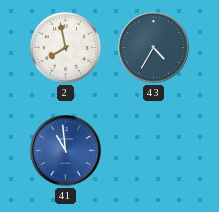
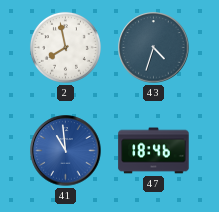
43: 4:35 -> 4:33 (154, 48)
47: none -> 18:46 (154, 151)
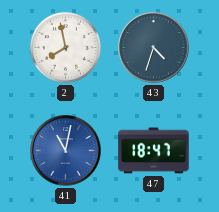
41: 10:59 -> 11:02 (66, 151)
47: 18:46 -> 18:47 (154, 151)
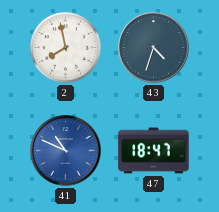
41: 11:02 -> 10:49 (66, 151)
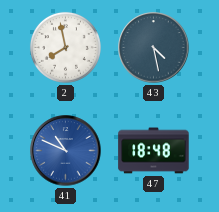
43: 4:33 -> 4:28 (154, 48)
47: 18:47 -> 18:48 (154, 151)
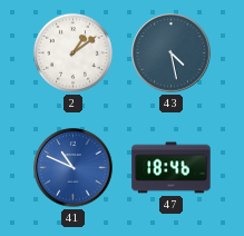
2: 7:58 -> 1:09 (72, 52)
47: 18:48 -> 18:46 (172, 168)
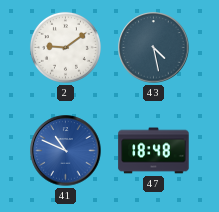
2: 1:09 -> 9:09 (65, 47)
47: 18:46 -> 18:48 (154, 151)
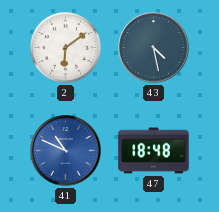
2: 9:09 -> 6:09 (65, 47)
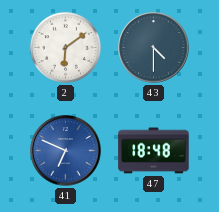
43: 4:28 -> 4:30 (154, 48)
41: 10:49 -> 6:49 (66, 151)
